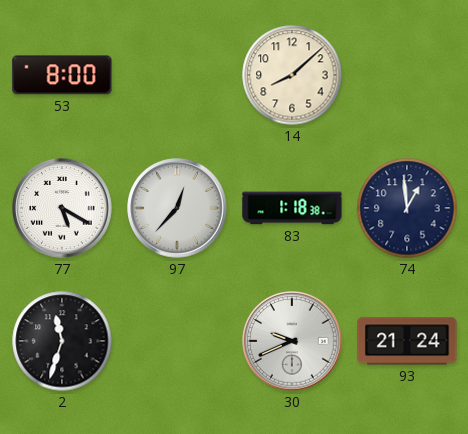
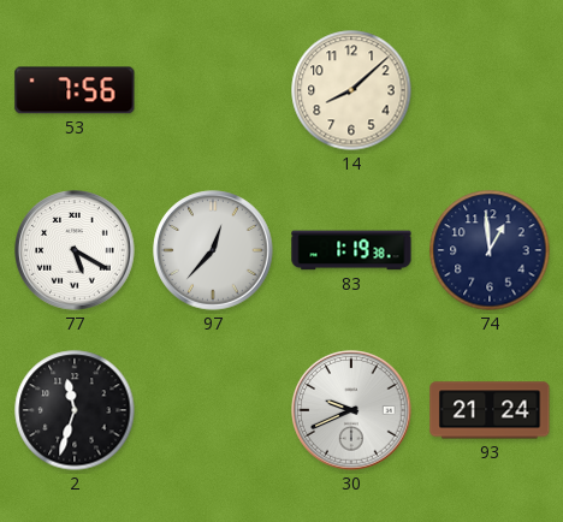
53: 8:00 -> 7:56 (75, 90)
83: 1:18 -> 1:19 (351, 250)
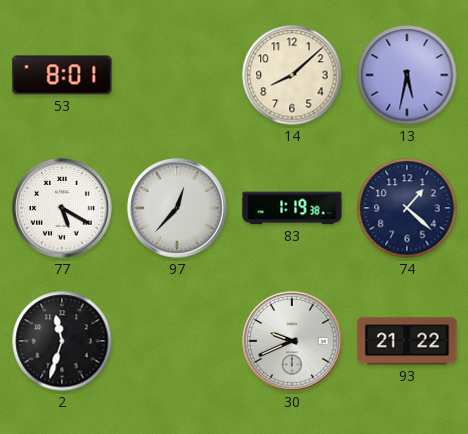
53: 7:56 -> 8:01 (62, 75)
13: none -> 5:32 (407, 75)
74: 12:59 -> 1:22 (407, 208)
93: 21:24 -> 21:22 (407, 341)
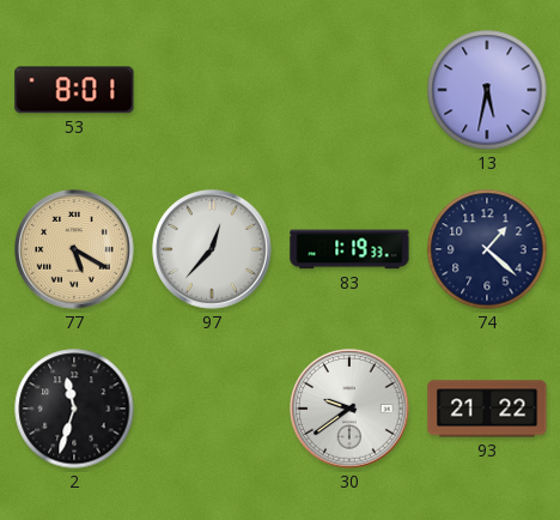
14: 8:08 -> none (292, 75)
77 dial: white -> champagne (74, 249)
83: 1:19:38 -> 1:19:33 (349, 249)
30: 9:41 -> 9:39 (349, 409)
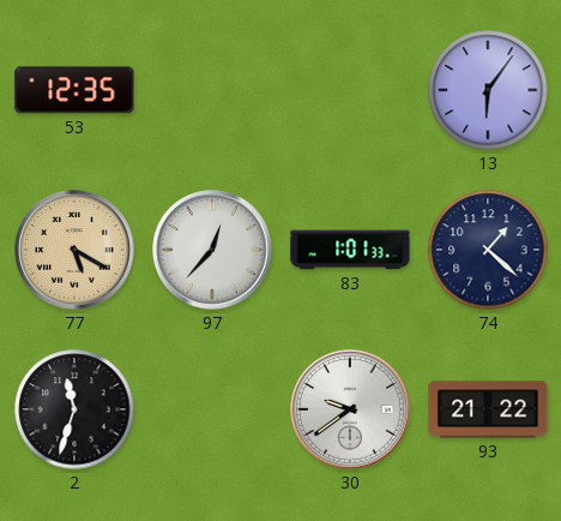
53: 8:01 -> 12:35 (74, 90)
13: 5:32 -> 6:06 (488, 90)
83: 1:19 -> 1:01 (350, 250)
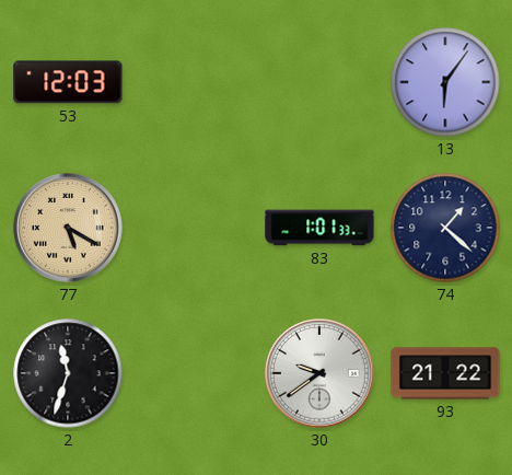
53: 12:35 -> 12:03 (68, 82)
97: 12:37 -> none (212, 250)
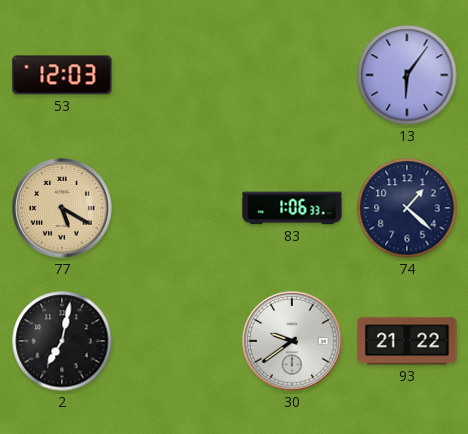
83: 1:01 -> 1:06 (292, 208)
2: 11:33 -> 7:02 (62, 341)
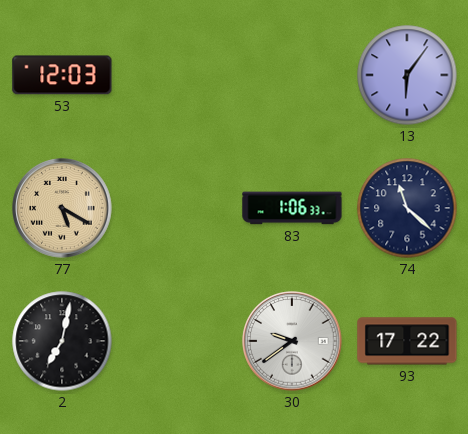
74: 1:22 -> 11:22 (407, 208)
93: 21:22 -> 17:22 (407, 341)
